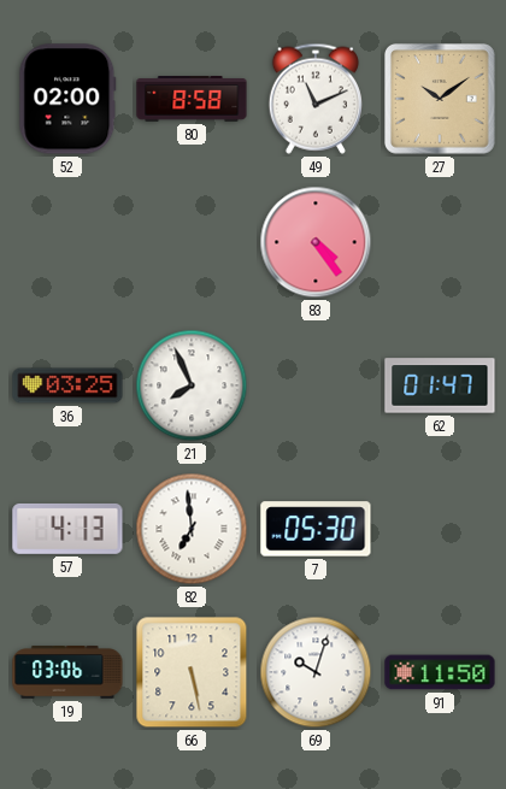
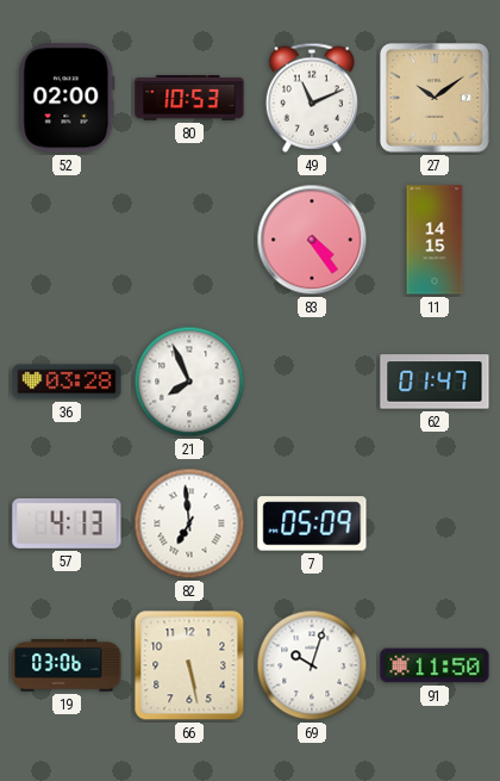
80: 8:58 -> 10:53 (189, 99)
11: none -> 14:15 (435, 240)
36: 03:25 -> 03:28 (67, 382)
7: 05:30 -> 05:09 (312, 523)
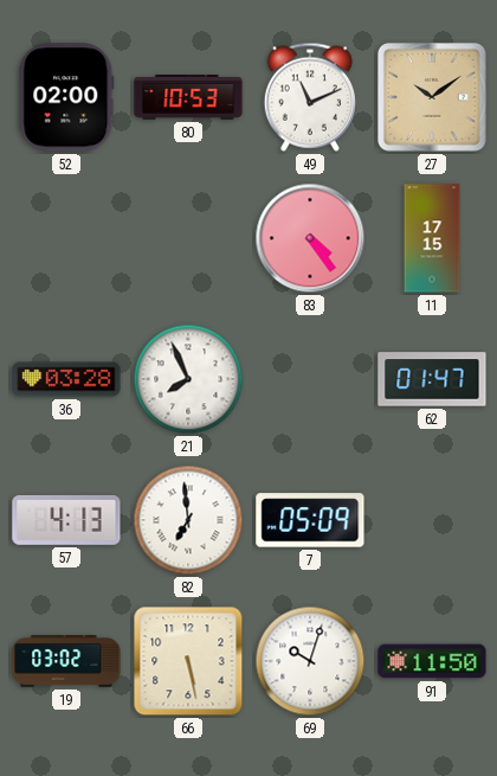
11: 14:15 -> 17:15 (432, 238)
19: 03:06 -> 03:02 (66, 661)
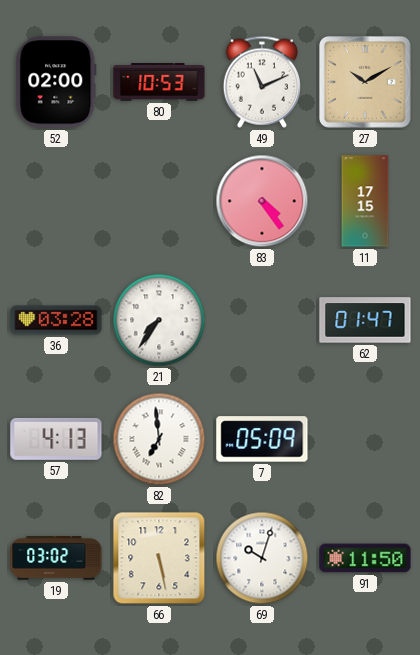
27: 10:09 -> 10:10 (366, 83)
21: 7:56 -> 7:36 (159, 320)
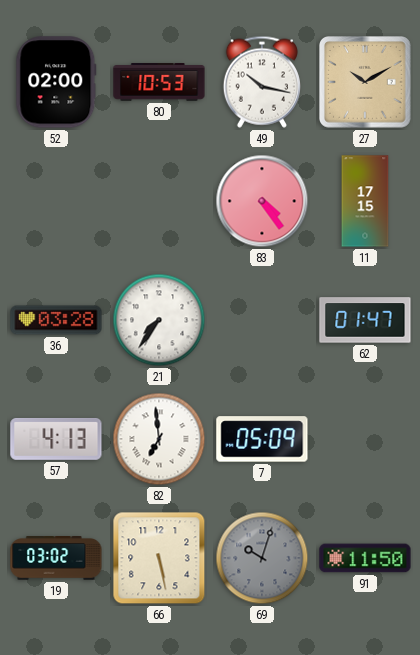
49: 11:11 -> 10:17 (262, 82)
69 dial: white -> grey (262, 558)
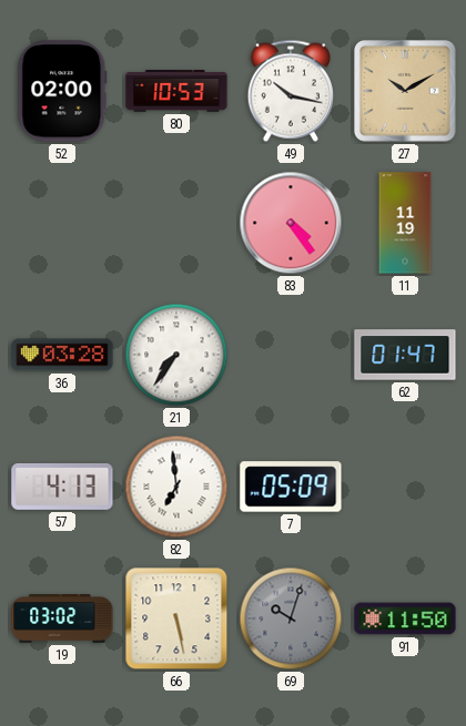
11: 17:15 -> 11:19 (405, 223)
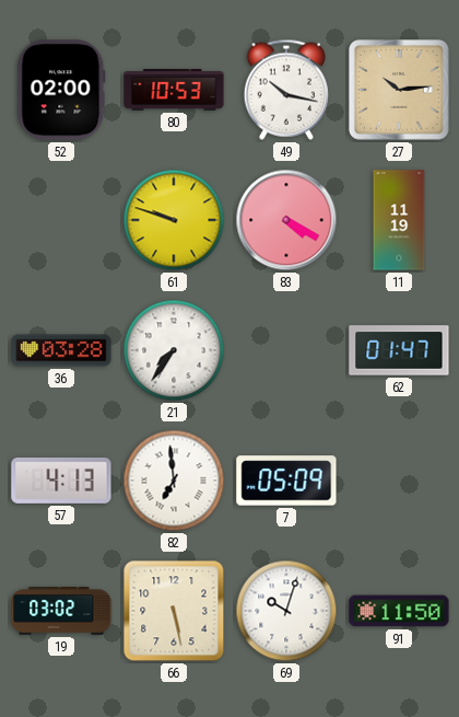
27: 10:10 -> 10:14 (400, 91)
61: none -> 9:48 (174, 220)
83: 4:24 -> 4:20 (286, 220)
69 dial: grey -> white (286, 611)
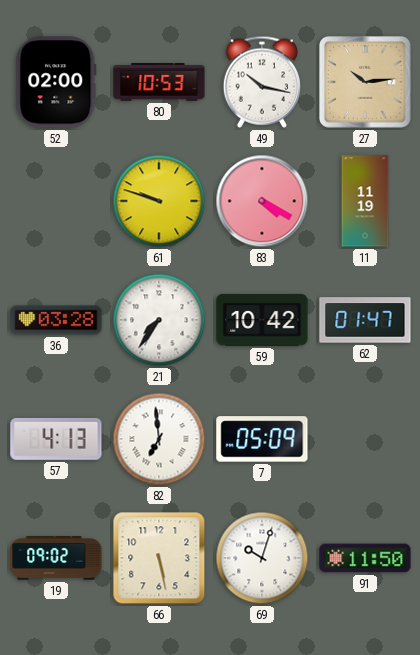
59: none -> 10:42 (262, 320)
19: 03:02 -> 09:02 (56, 558)
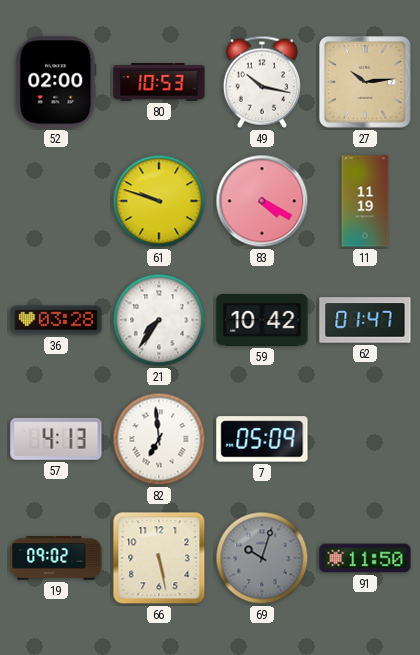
69 dial: white -> grey (262, 558)
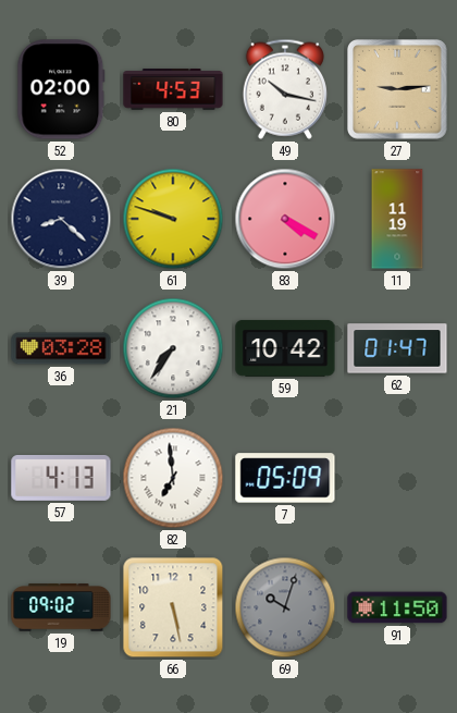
80: 10:53 -> 4:53 (173, 90)
27: 10:14 -> 9:14 (398, 90)
39: none -> 8:22 (61, 219)
